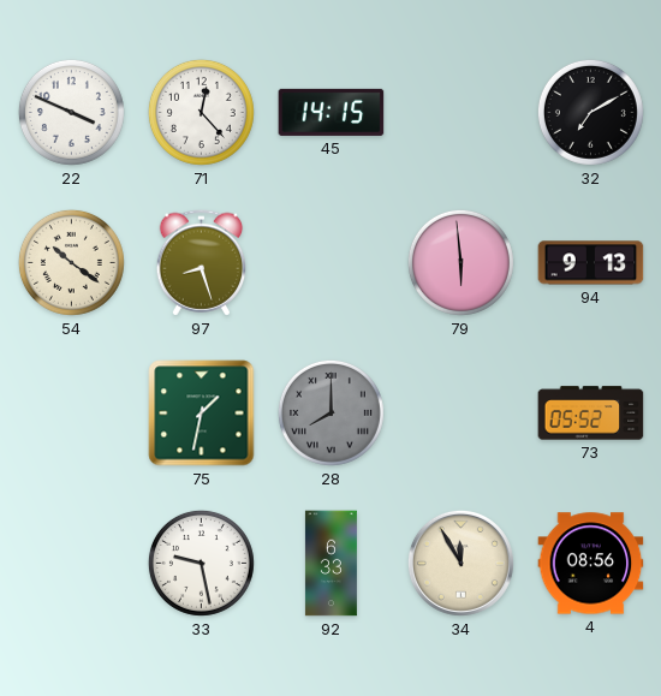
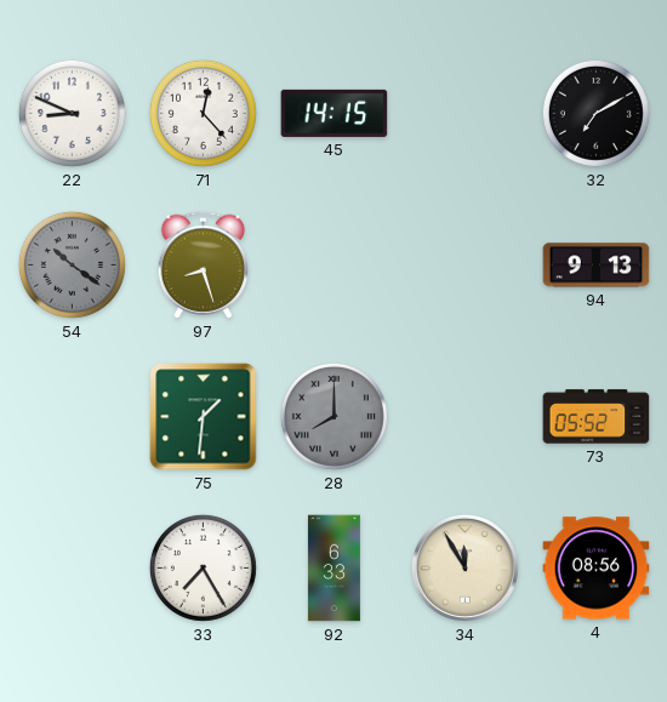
22: 3:49 -> 8:49 (72, 113)
54 dial: cream -> grey (72, 264)
79: 5:59 -> none (460, 262)
75: 1:32 -> 1:31 (204, 417)
33: 9:28 -> 7:25 (203, 567)
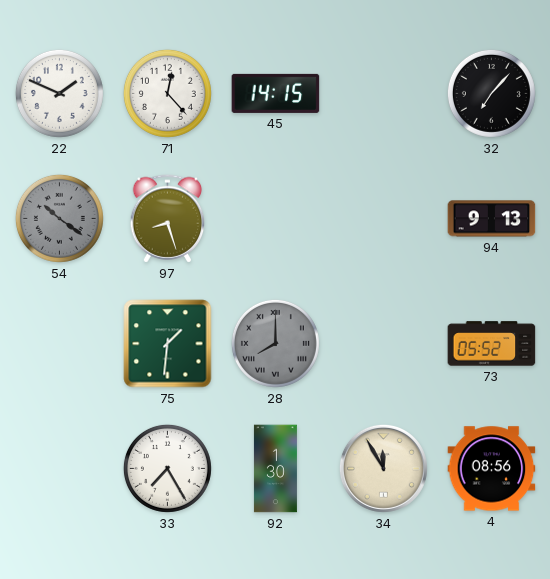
22: 8:49 -> 1:49 (59, 93)
32: 7:10 -> 7:07 (491, 93)
92: 6:33 -> 1:30 (275, 469)
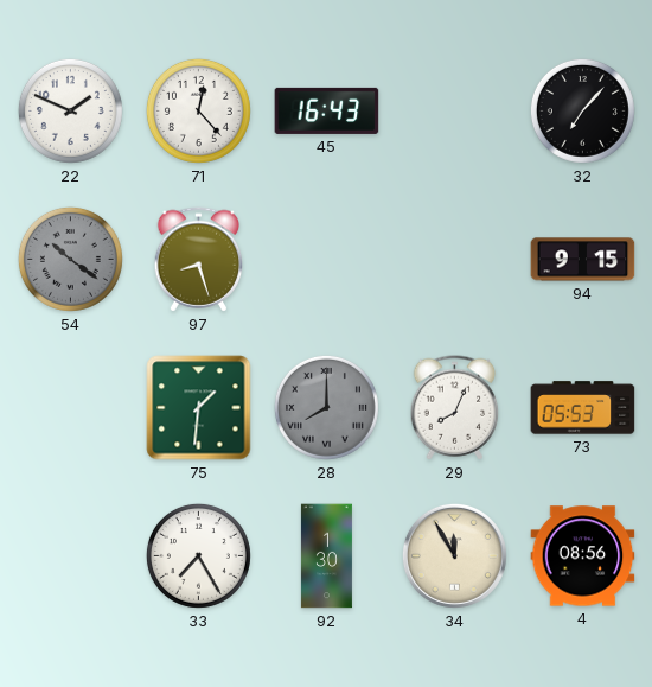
45: 14:15 -> 16:43 (327, 110)
94: 9:13 -> 9:15 (583, 260)
29: none -> 8:04 (455, 408)
73: 05:52 -> 05:53 (583, 408)
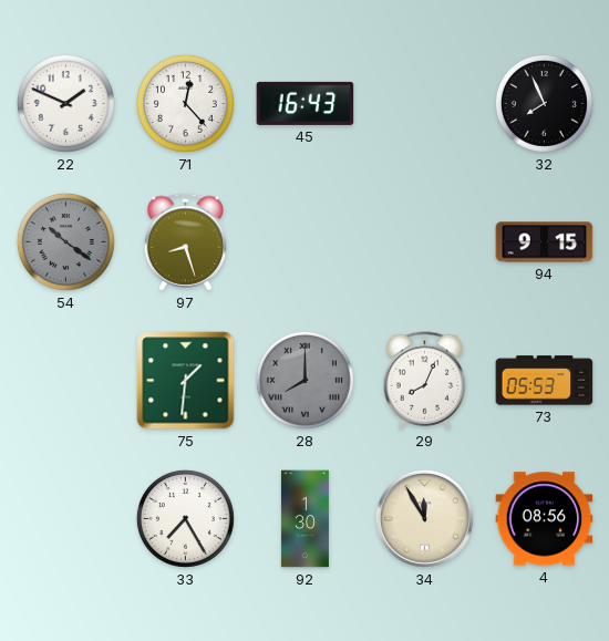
32: 7:07 -> 7:56 (544, 103)
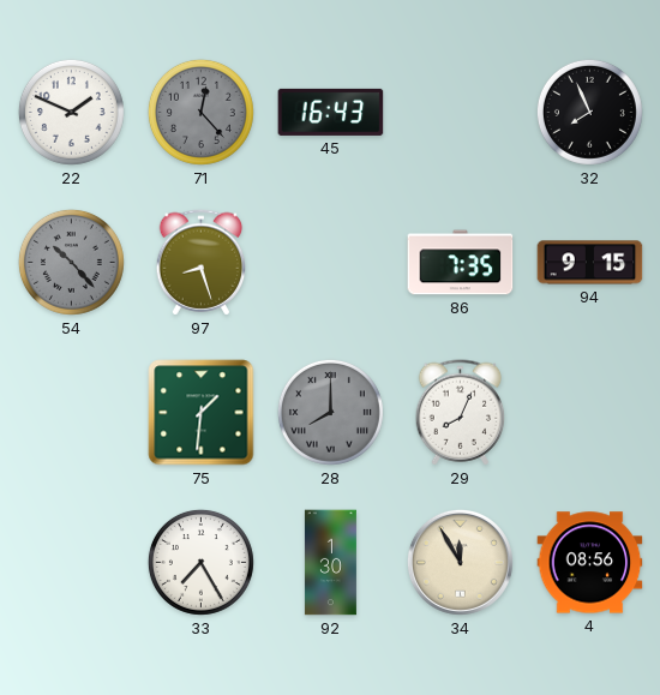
71 dial: white -> grey (200, 112)
54: 10:21 -> 10:23 (71, 262)
86: none -> 7:35 (461, 263)
73: 05:53 -> none (545, 381)
